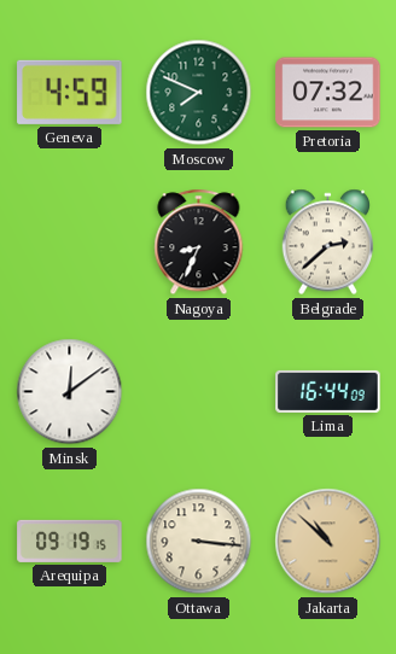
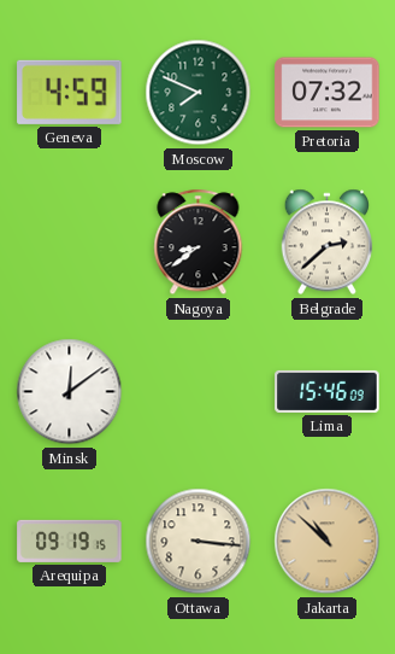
Nagoya: 8:34 -> 8:39 (199, 243)
Lima: 16:44 -> 15:46 (328, 391)
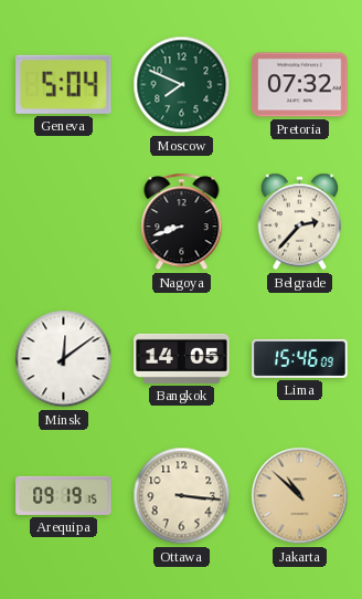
Geneva: 4:59 -> 5:04 (64, 84)
Nagoya: 8:39 -> 8:42 (182, 222)
Belgrade: 2:38 -> 2:37 (300, 222)
Bangkok: none -> 14:05 (182, 358)
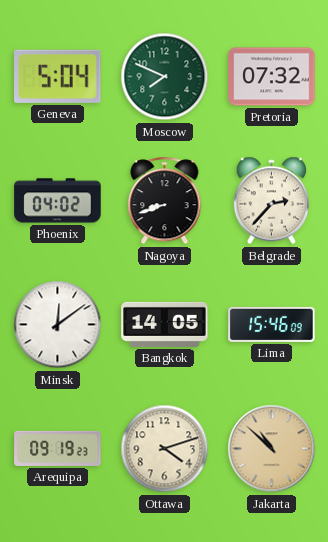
Phoenix: none -> 04:02 (58, 201)
Arequipa: 09:19:15 -> 09:19:23 (58, 448)
Ottawa: 3:16 -> 4:12 (165, 449)
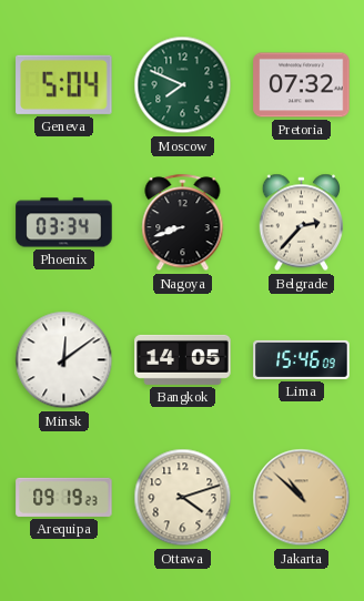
Phoenix: 04:02 -> 03:34 (64, 223)
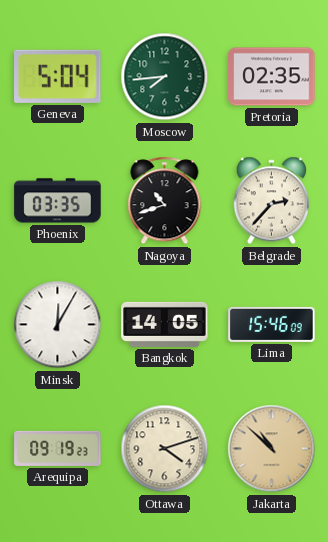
Moscow: 7:49 -> 7:44 (165, 77)
Pretoria: 07:32 -> 02:35 (272, 77)
Phoenix: 03:34 -> 03:35 (58, 201)
Nagoya: 8:42 -> 10:42 (165, 201)
Minsk: 12:09 -> 12:05 (58, 325)
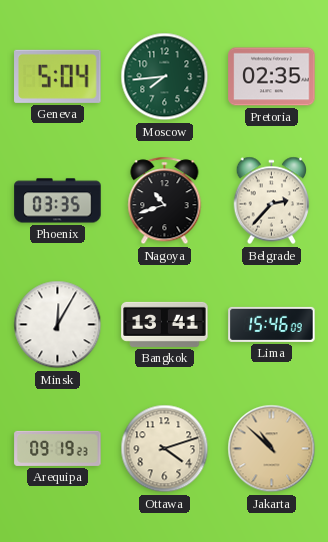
Bangkok: 14:05 -> 13:41 (165, 324)
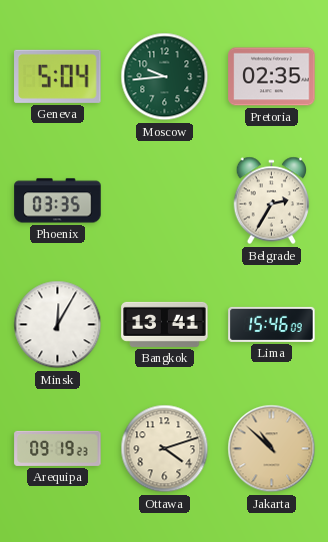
Moscow: 7:44 -> 9:44 (165, 77)
Nagoya: 10:42 -> none (165, 201)
Belgrade: 2:37 -> 2:35 (272, 201)
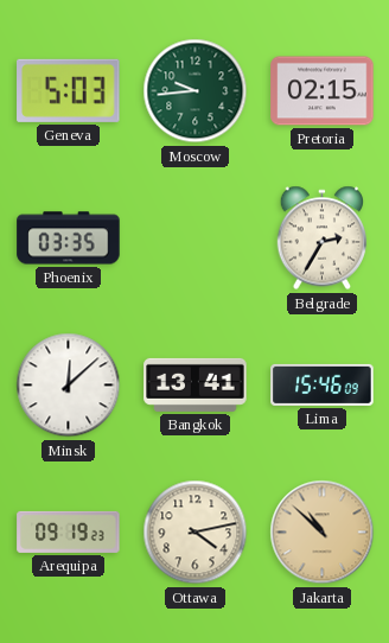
Geneva: 5:04 -> 5:03 (69, 90)
Pretoria: 02:35 -> 02:15 (323, 91)
Minsk: 12:05 -> 12:08 (69, 386)
Ottawa: 4:12 -> 4:13 (196, 533)
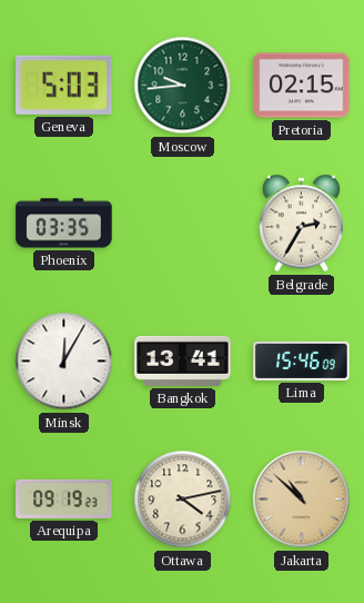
Minsk: 12:08 -> 12:05 (64, 362)
